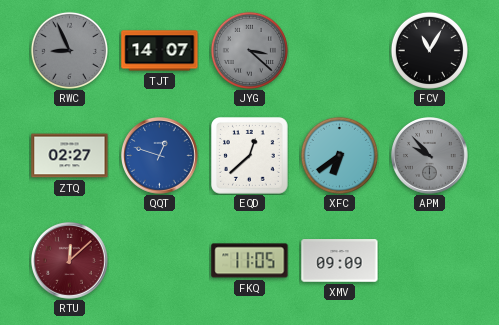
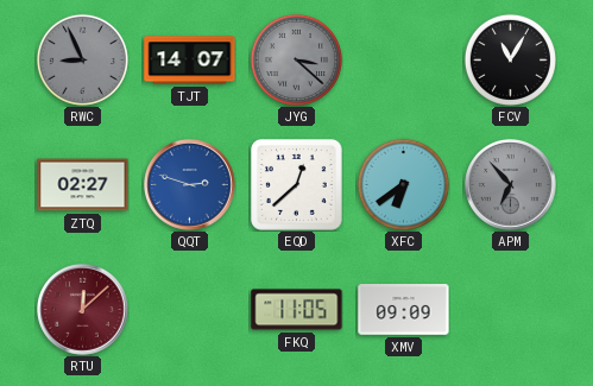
QQT: 12:48 -> 2:48 (190, 185)
APM: 9:53 -> 6:53 (511, 185)
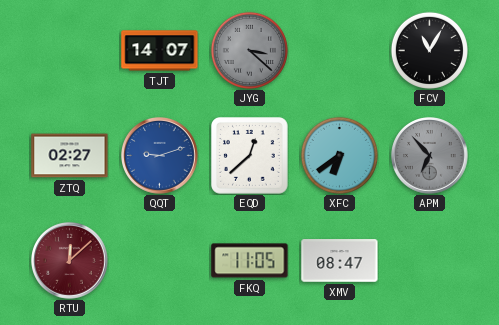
RWC: 8:56 -> none (82, 59)
QQT: 2:48 -> 9:12 (160, 156)
XMV: 09:09 -> 08:47 (340, 261)
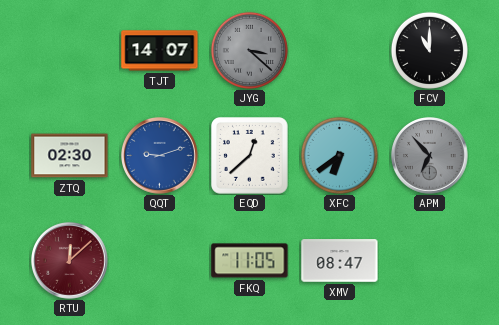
FCV: 11:05 -> 11:00 (429, 50)
ZTQ: 02:27 -> 02:30 (70, 156)
